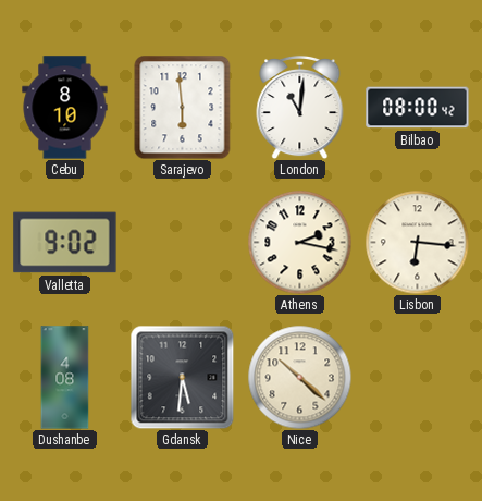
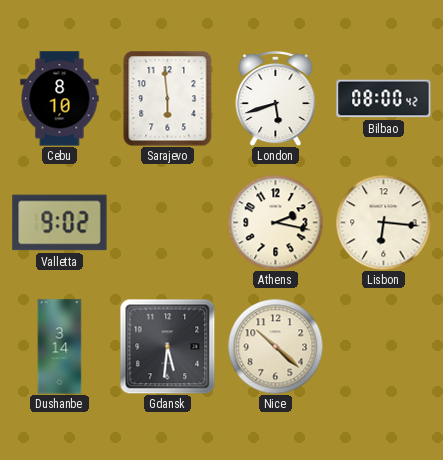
London: 11:01 -> 5:42 (276, 98)
Dushanbe: 4:08 -> 3:14 (60, 347)
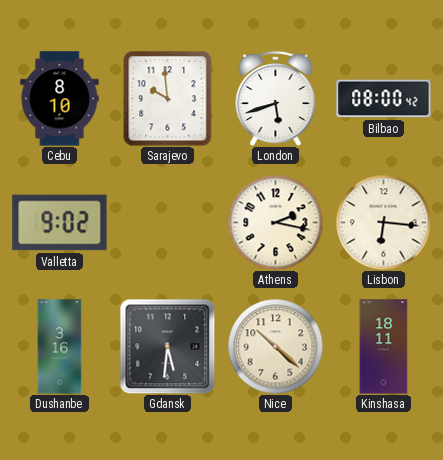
Sarajevo: 5:59 -> 9:59 (168, 98)
Dushanbe: 3:14 -> 3:16 (60, 347)
Kinshasa: none -> 18:11 (384, 347)
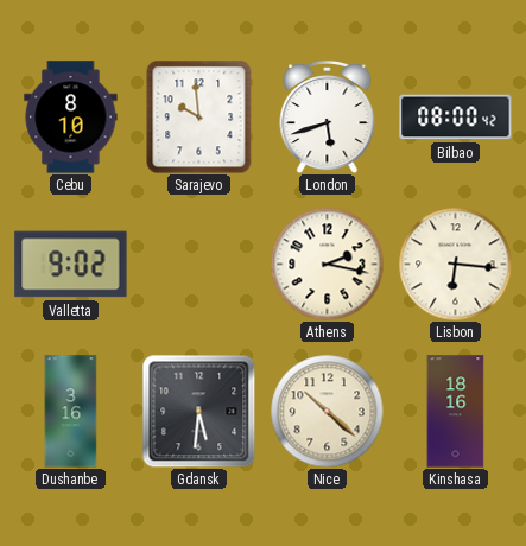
Kinshasa: 18:11 -> 18:16 (456, 412)
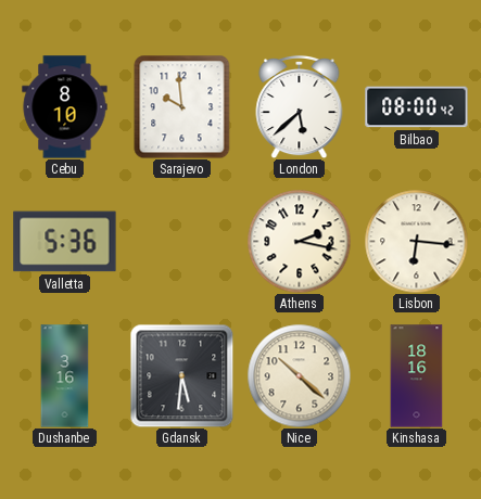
London: 5:42 -> 5:38 (300, 106)
Valletta: 9:02 -> 5:36 (65, 242)
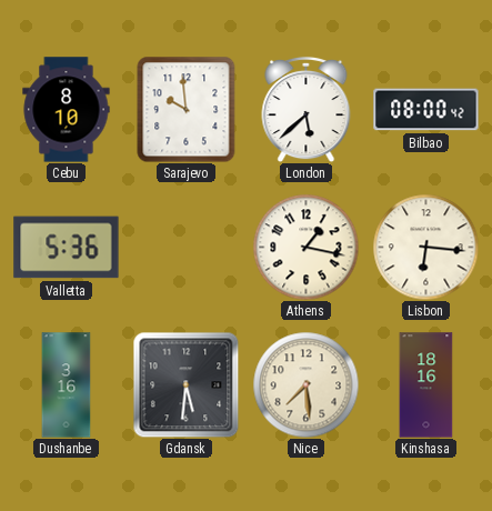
Athens: 2:17 -> 1:17 (305, 247)
Nice: 10:22 -> 7:29 (305, 384)
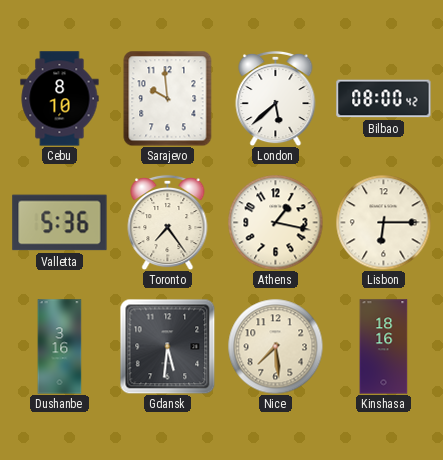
Toronto: none -> 7:24 (168, 222)
Lisbon: 6:16 -> 6:15 (383, 222)
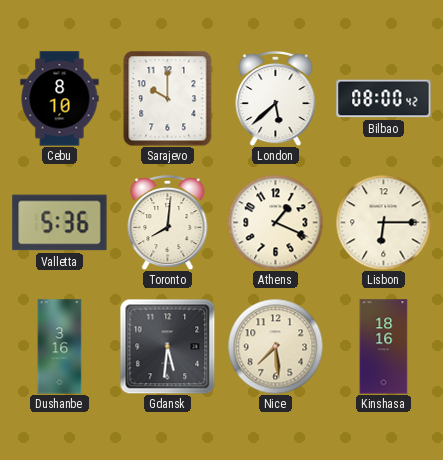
Sarajevo: 9:59 -> 10:00 (168, 98)
Toronto: 7:24 -> 8:01 (168, 222)
Athens: 1:17 -> 1:19 (275, 222)
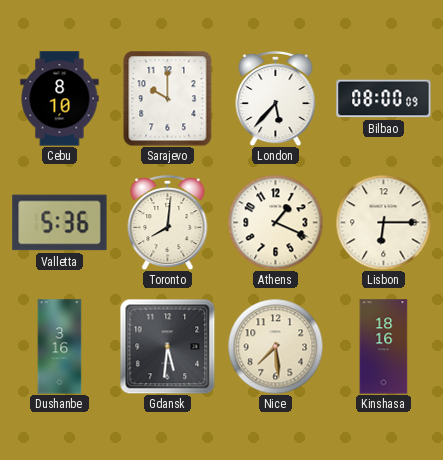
London: 5:38 -> 5:37 (276, 98)
Bilbao: 08:00:42 -> 08:00:09 (384, 99)
